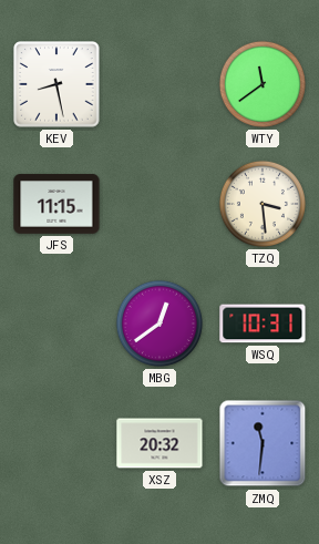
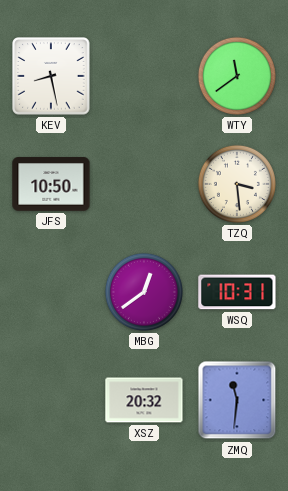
JFS: 11:15 -> 10:50 (51, 184)
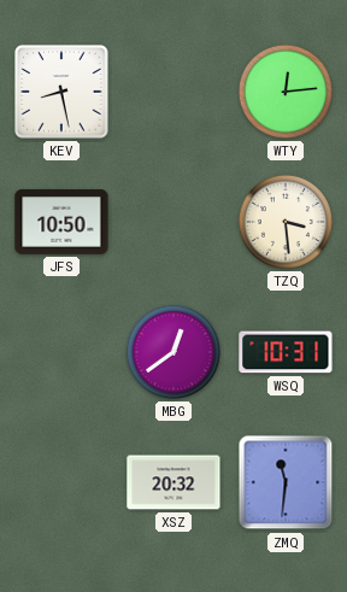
WTY: 11:39 -> 12:14 (286, 92)
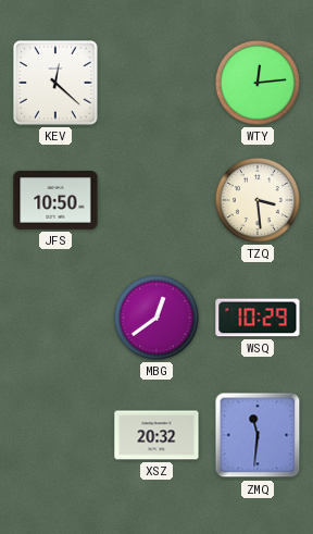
KEV: 8:28 -> 12:22 (55, 83)
WSQ: 10:31 -> 10:29 (258, 318)
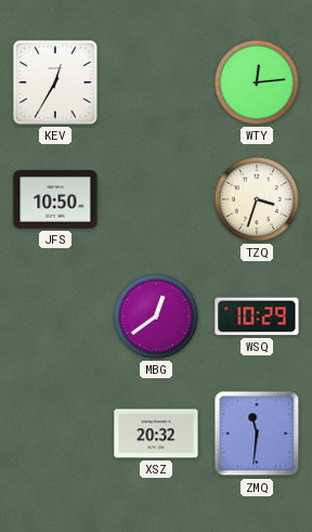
KEV: 12:22 -> 12:35 (55, 82)
TZQ: 3:29 -> 3:33 (257, 199)
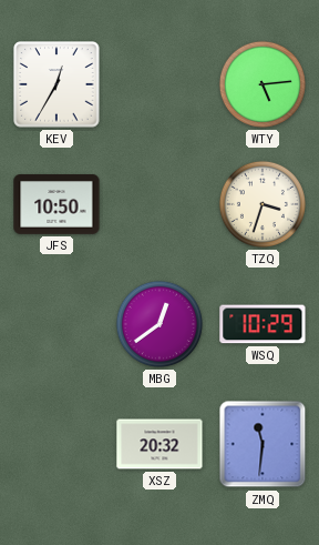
WTY: 12:14 -> 5:14 (263, 84)
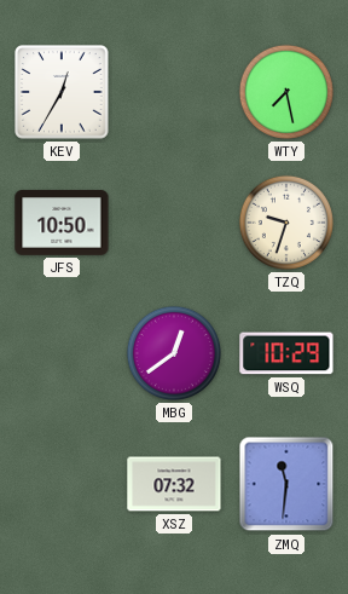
WTY: 5:14 -> 7:28 (286, 92)
TZQ: 3:33 -> 9:33 (286, 223)
XSZ: 20:32 -> 07:32 (174, 484)
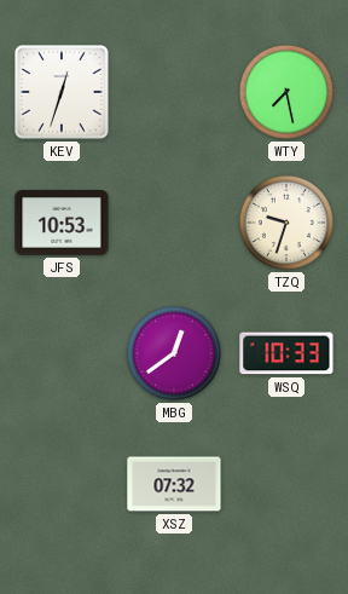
KEV: 12:35 -> 12:33 (62, 92)
JFS: 10:50 -> 10:53 (62, 223)
WSQ: 10:29 -> 10:33 (286, 353)
ZMQ: 11:31 -> none (286, 484)
